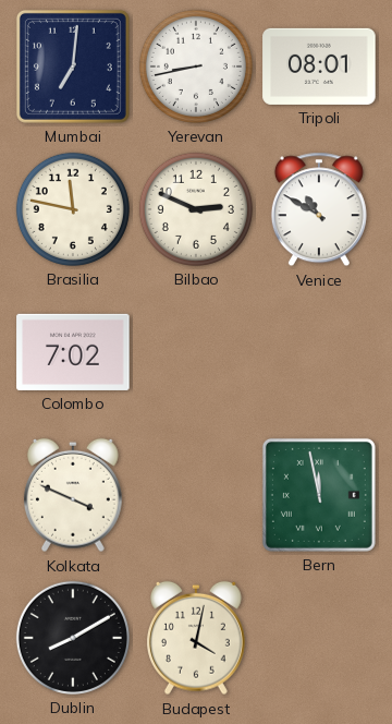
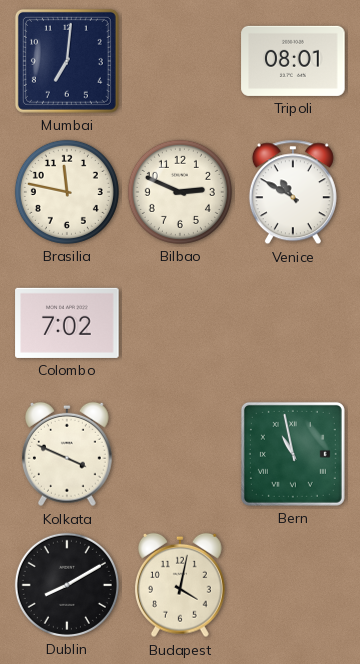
Yerevan: 8:43 -> none (196, 67)
Bern: 11:58 -> 10:58 (293, 454)
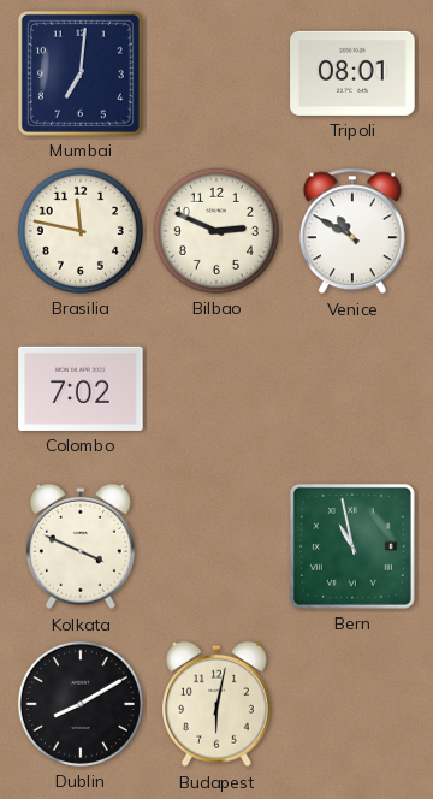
Budapest: 4:02 -> 6:02 (216, 704)
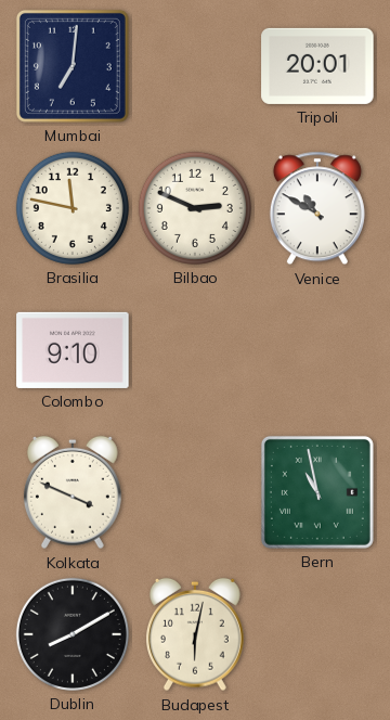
Tripoli: 08:01 -> 20:01 (317, 66)
Colombo: 7:02 -> 9:10 (73, 350)
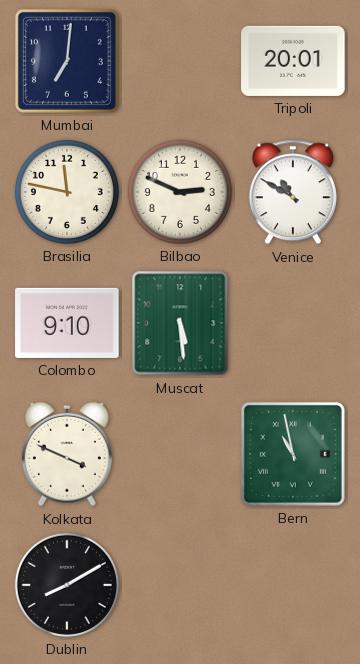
Muscat: none -> 5:29 (180, 323)
Budapest: 6:02 -> none (195, 634)
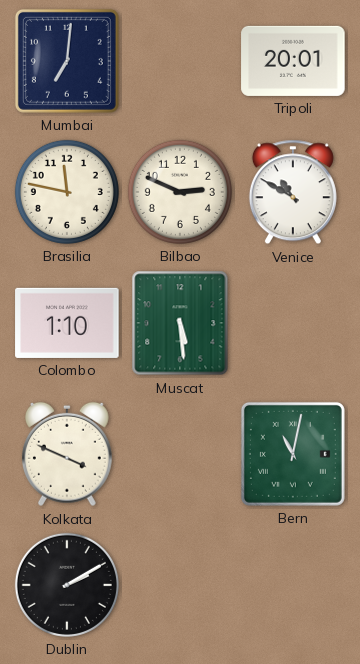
Colombo: 9:10 -> 1:10 (67, 323)
Bern: 10:58 -> 11:02 (293, 454)
Dublin: 8:10 -> 2:10 (67, 585)
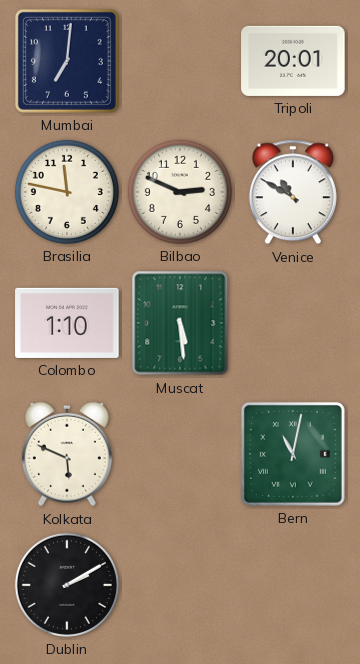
Kolkata: 3:49 -> 5:49 (67, 454)
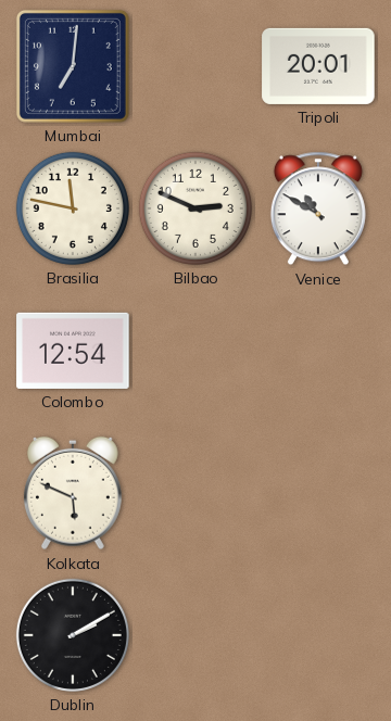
Colombo: 1:10 -> 12:54 (73, 351)
Muscat: 5:29 -> none (180, 323)
Bern: 11:02 -> none (293, 454)
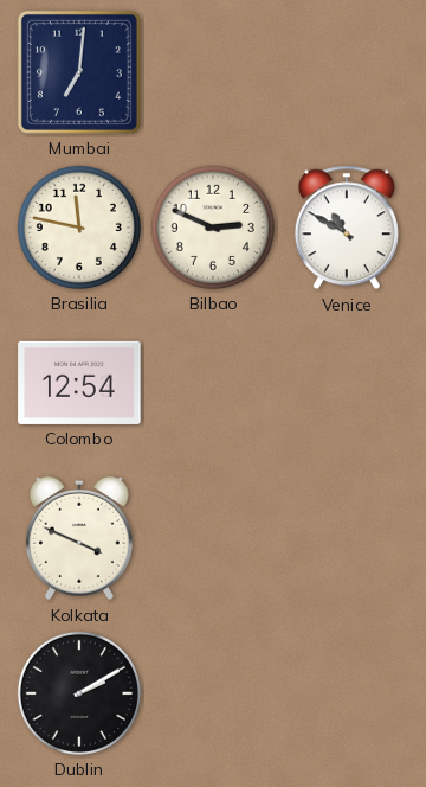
Tripoli: 20:01 -> none (318, 66)
Kolkata: 5:49 -> 3:49 (79, 538)
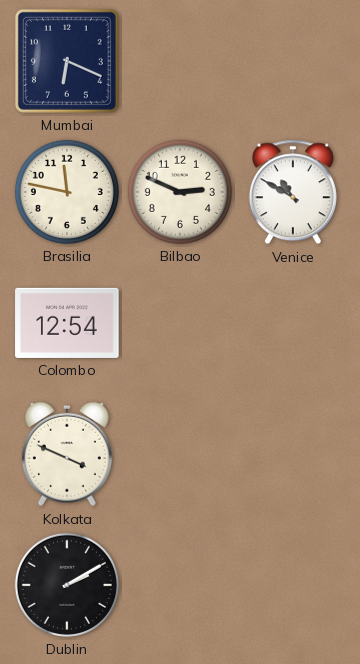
Mumbai: 7:01 -> 6:19 (67, 61)
